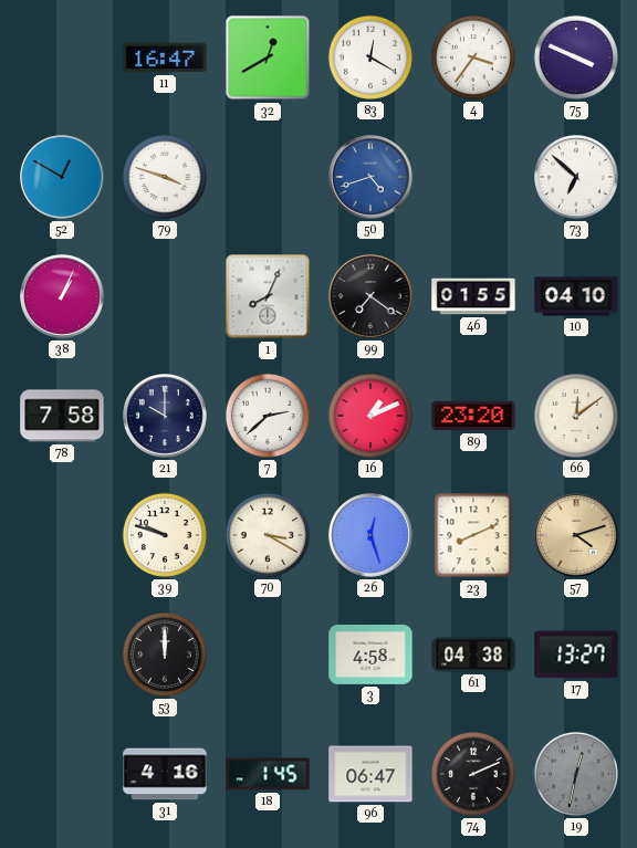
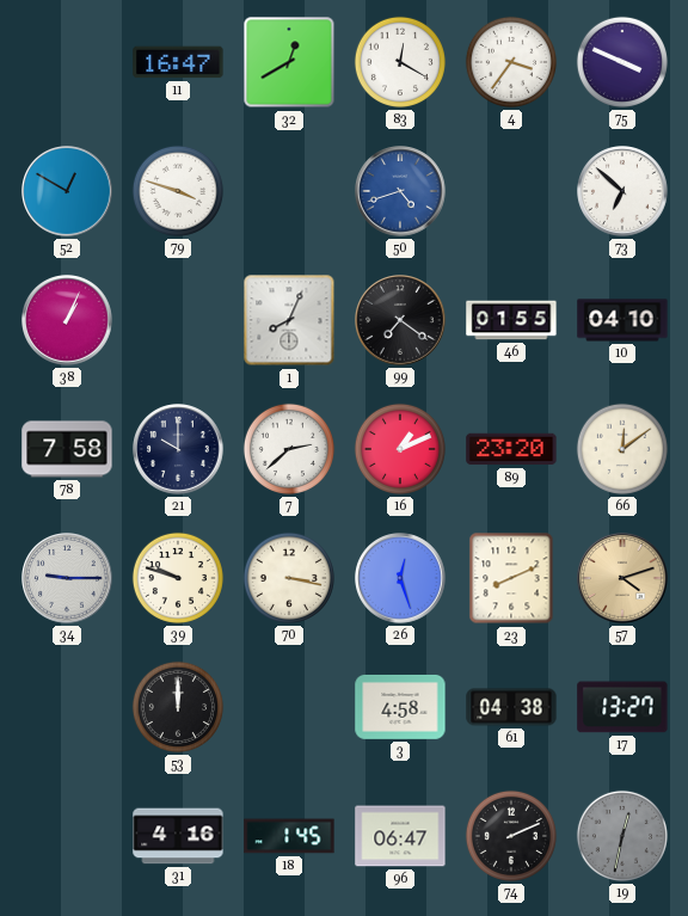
34: none -> 9:15 (68, 579)
70: 3:20 -> 3:17 (289, 578)
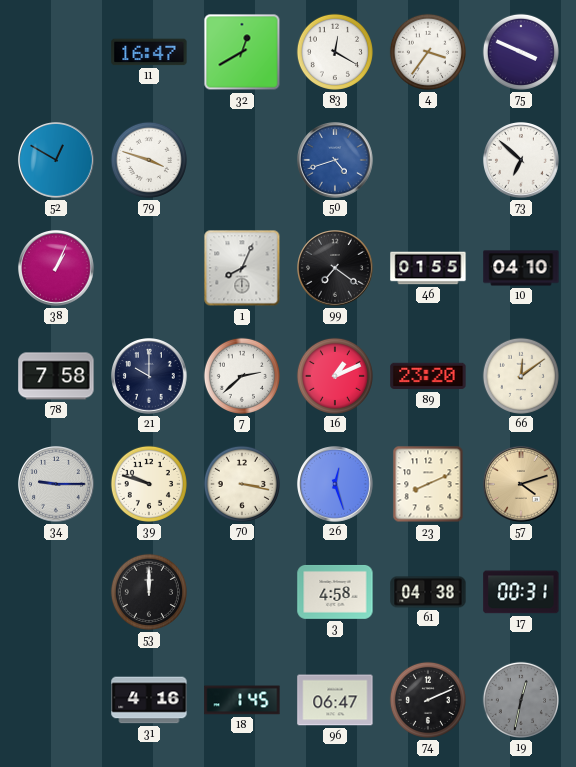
17: 13:27 -> 00:31 (521, 592)
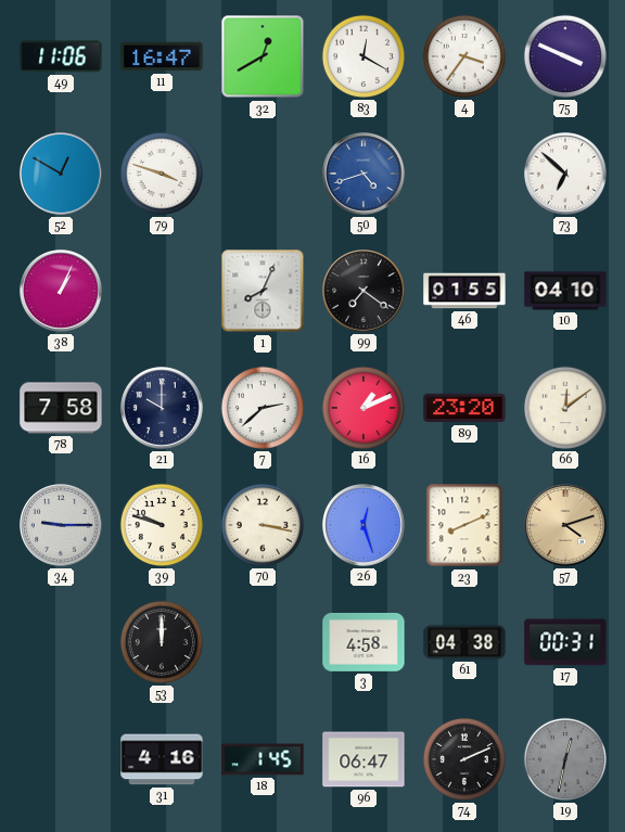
49: none -> 11:06 (61, 56)
